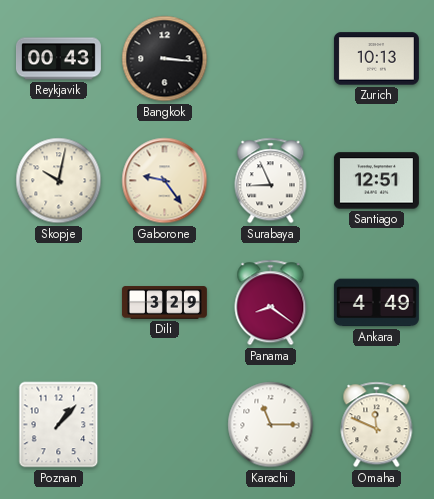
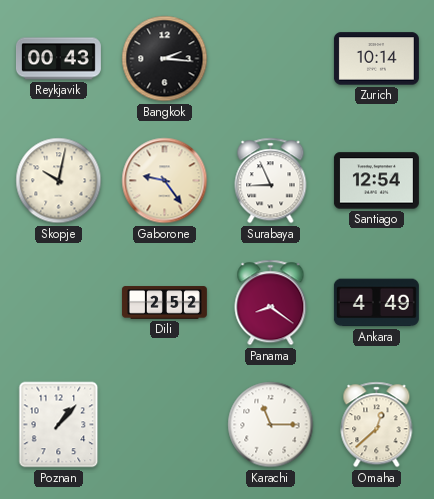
Bangkok: 3:16 -> 2:16 (165, 59)
Zurich: 10:13 -> 10:14 (376, 59)
Santiago: 12:51 -> 12:54 (376, 181)
Dili: 3:29 -> 2:52 (164, 303)
Omaha: 11:49 -> 12:38 (377, 425)
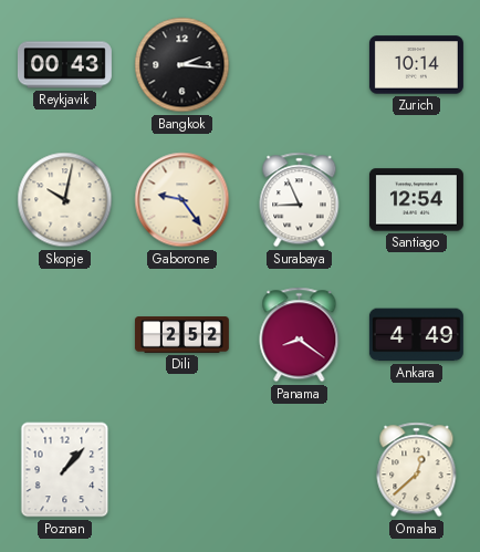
Karachi: 11:15 -> none (271, 425)
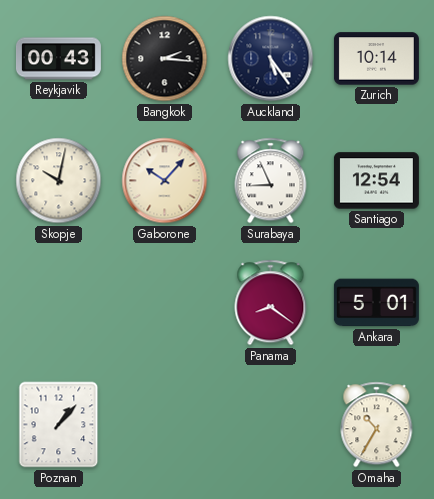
Auckland: none -> 5:24 (271, 59)
Gaborone: 9:24 -> 10:07 (165, 181)
Dili: 2:52 -> none (181, 335)
Ankara: 4:49 -> 5:01 (376, 303)
Omaha: 12:38 -> 10:35 (377, 425)
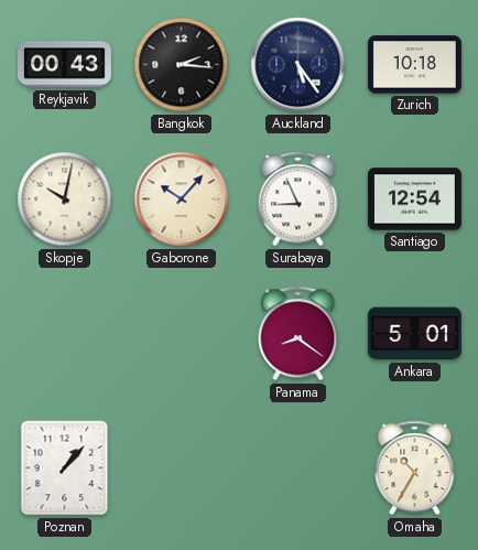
Zurich: 10:14 -> 10:18 (414, 65)
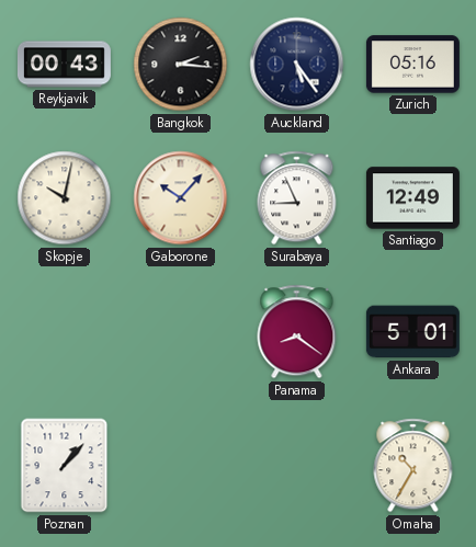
Zurich: 10:18 -> 05:16 (412, 65)
Santiago: 12:54 -> 12:49 (412, 198)
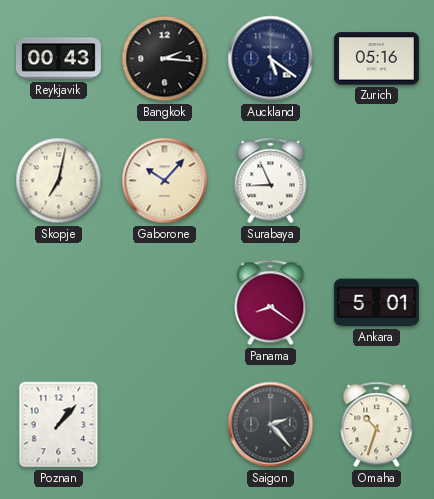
Auckland: 5:24 -> 5:21 (271, 59)
Skopje: 10:02 -> 7:02 (59, 181)
Santiago: 12:49 -> none (412, 198)
Saigon: none -> 2:23 (271, 425)
Omaha: 10:35 -> 10:33 (377, 425)
